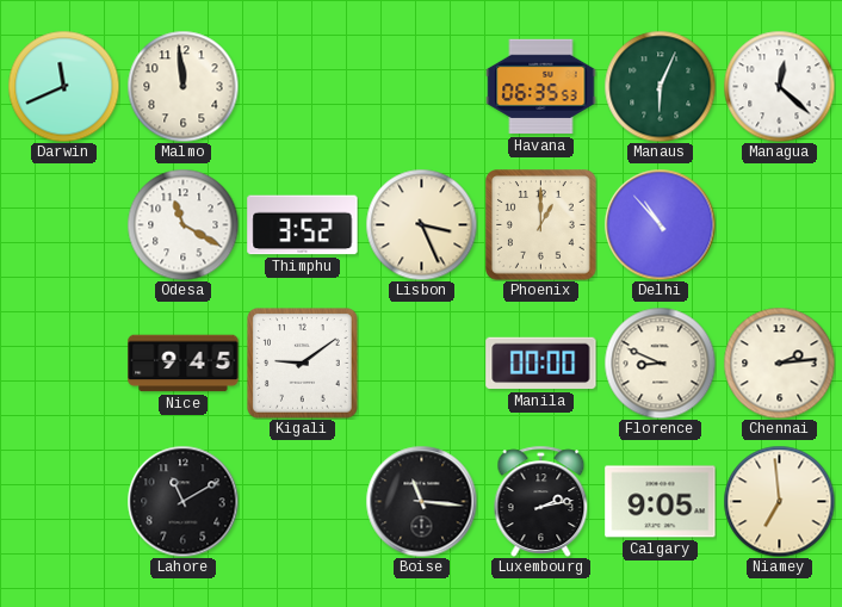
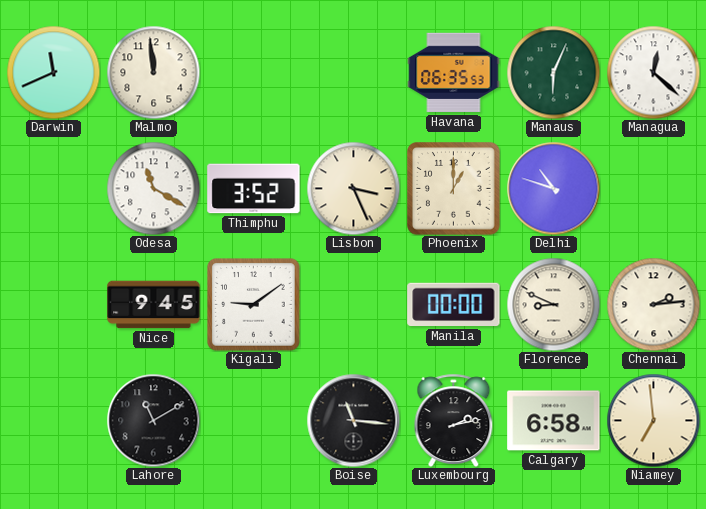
Delhi: 10:53 -> 10:48 (553, 188)
Calgary: 9:05 -> 6:58 (554, 421)
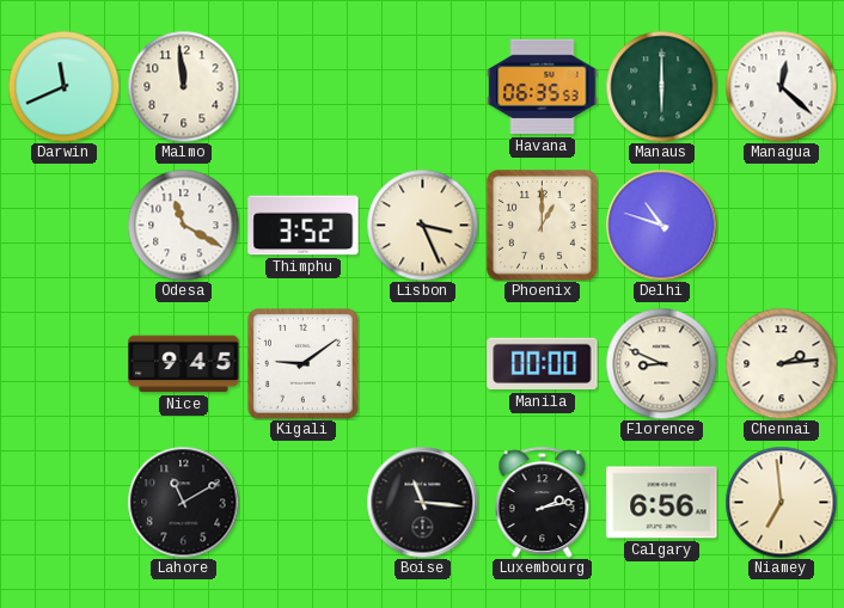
Manaus: 6:04 -> 6:00 (661, 86)
Calgary: 6:58 -> 6:56 (662, 503)
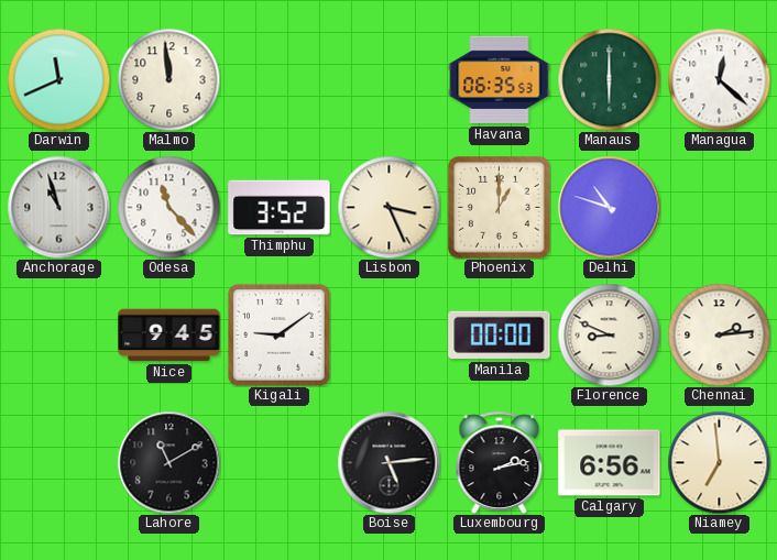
Anchorage: none -> 10:57 (58, 207)
Odesa: 11:20 -> 11:23 (168, 207)
Boise: 11:16 -> 5:14 (388, 462)
